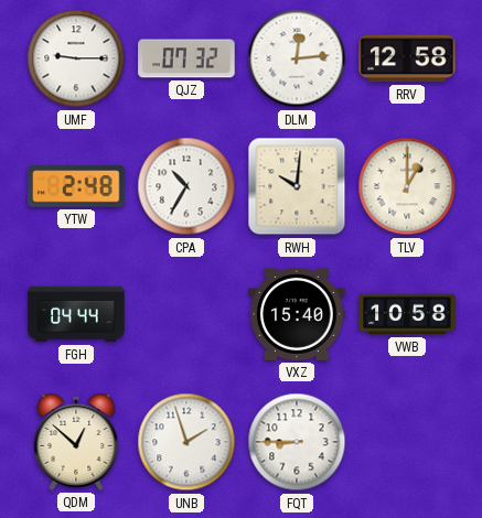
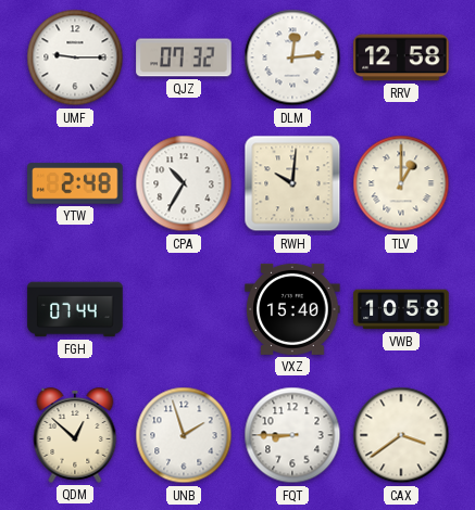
FGH: 04:44 -> 07:44 (75, 309)
CAX: none -> 3:39 (401, 435)
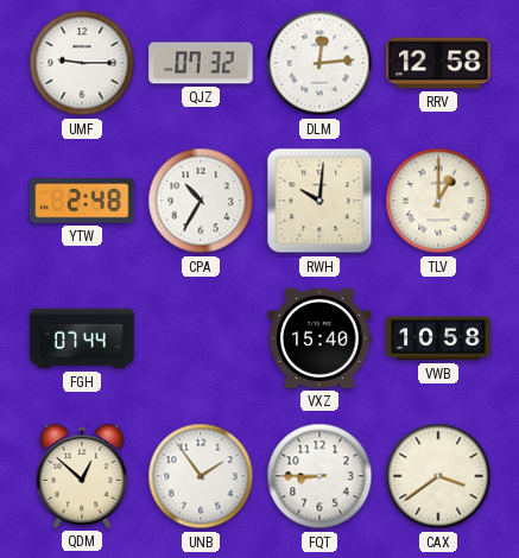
UNB: 1:57 -> 1:54 (201, 476)
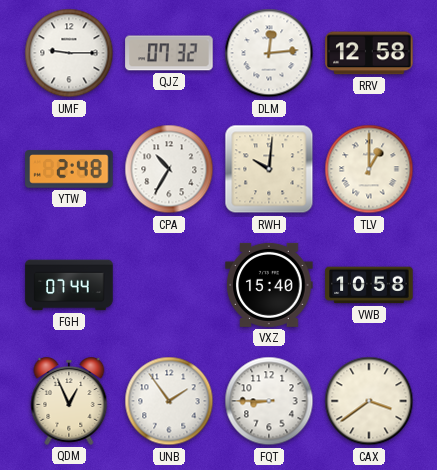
QDM: 12:52 -> 12:56 (69, 402)
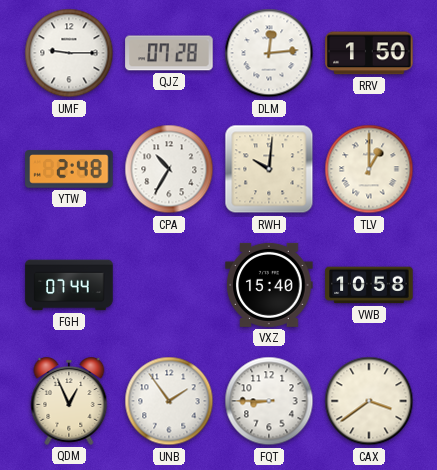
QJZ: 07:32 -> 07:28 (169, 53)
RRV: 12:58 -> 1:50 (369, 53)
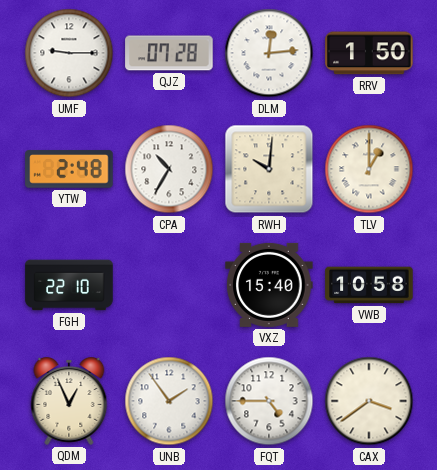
FGH: 07:44 -> 22:10 (69, 285)
FQT: 8:45 -> 4:45 (269, 401)
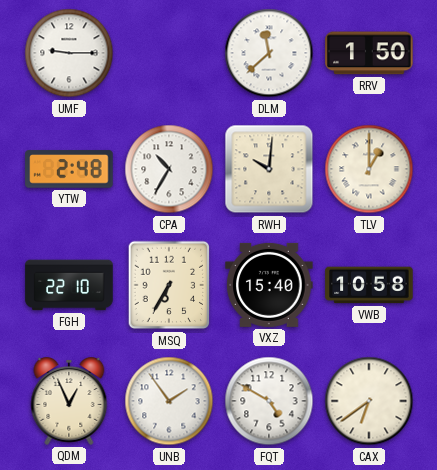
QJZ: 07:28 -> none (169, 53)
DLM: 12:14 -> 11:38 (269, 53)
MSQ: none -> 6:35 (169, 285)
FQT: 4:45 -> 4:50 (269, 401)
CAX: 3:39 -> 6:39 (369, 401)
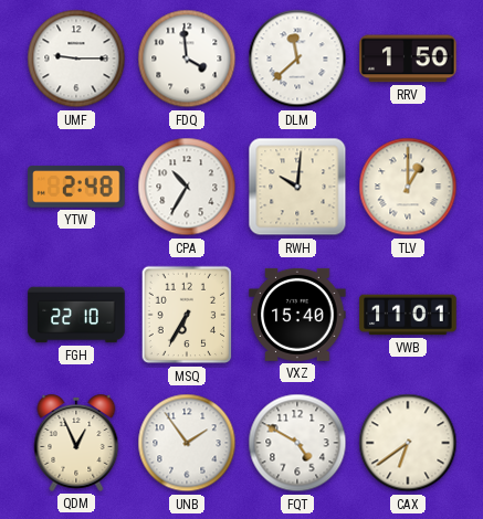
FDQ: none -> 3:59 (187, 59)
VWB: 10:58 -> 11:01 (408, 315)
